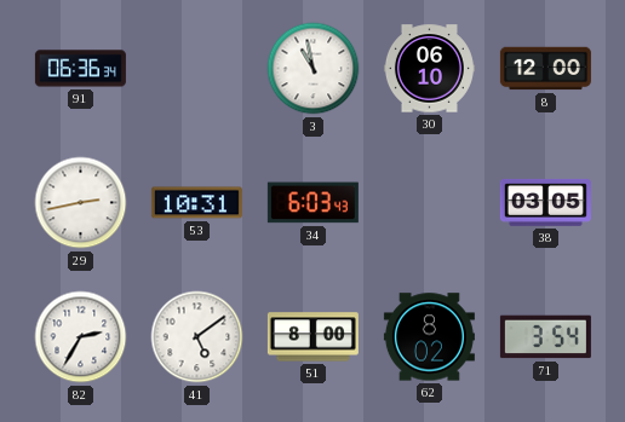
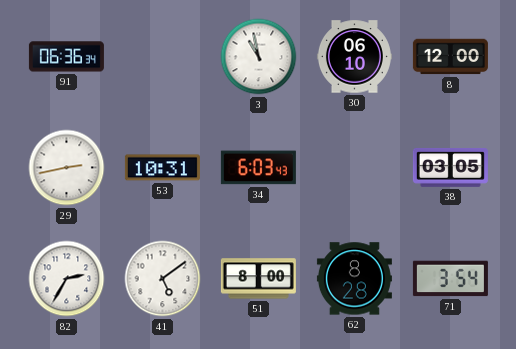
62: 8:02 -> 8:28 (354, 279)
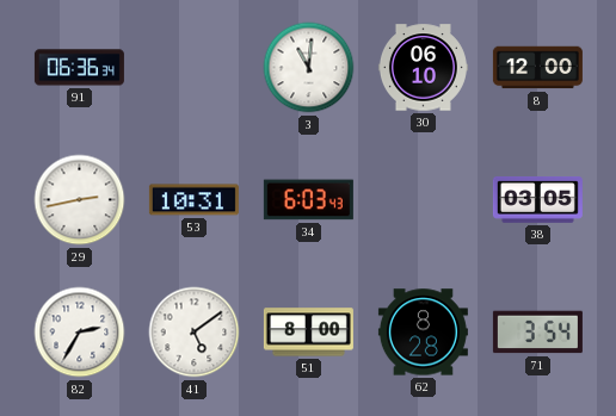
3: 10:58 -> 11:01 (309, 68)
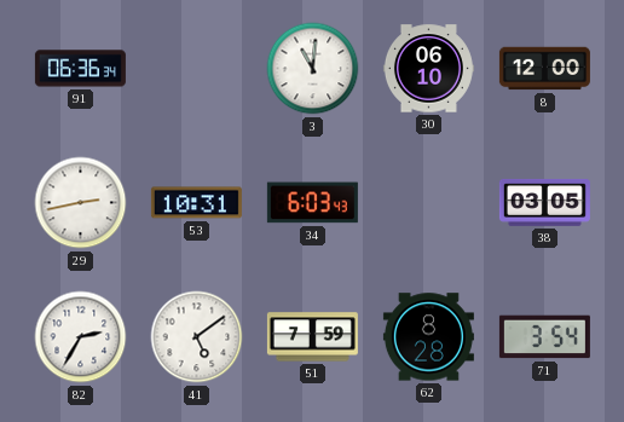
51: 8:00 -> 7:59 (312, 337)
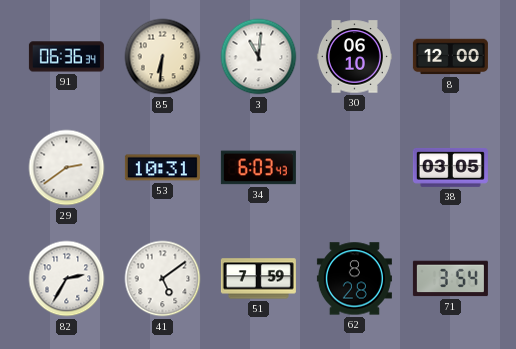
85: none -> 6:31 (163, 57)
29: 2:43 -> 2:39 (67, 168)
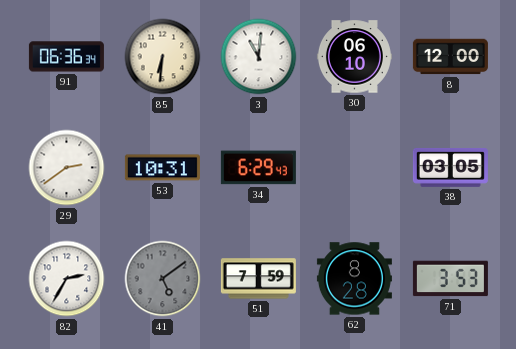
34: 6:03 -> 6:29 (258, 168)
41 dial: white -> grey (163, 279)
71: 3:54 -> 3:53 (450, 279)
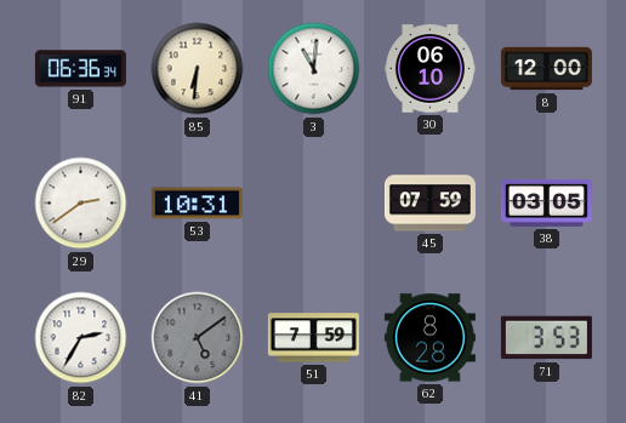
34: 6:29 -> none (258, 168)
45: none -> 07:59 (429, 204)
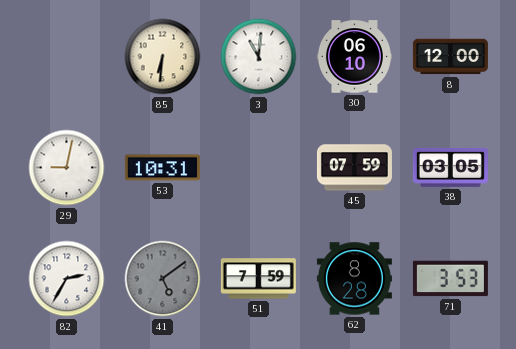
91: 06:36 -> none (80, 69)
29: 2:39 -> 9:02 (67, 168)
